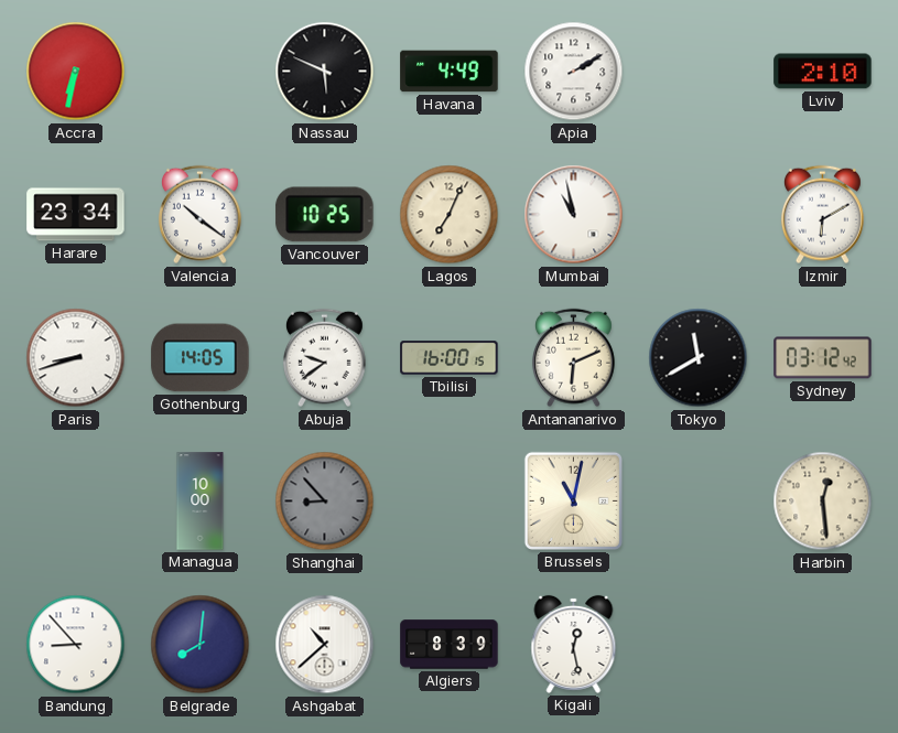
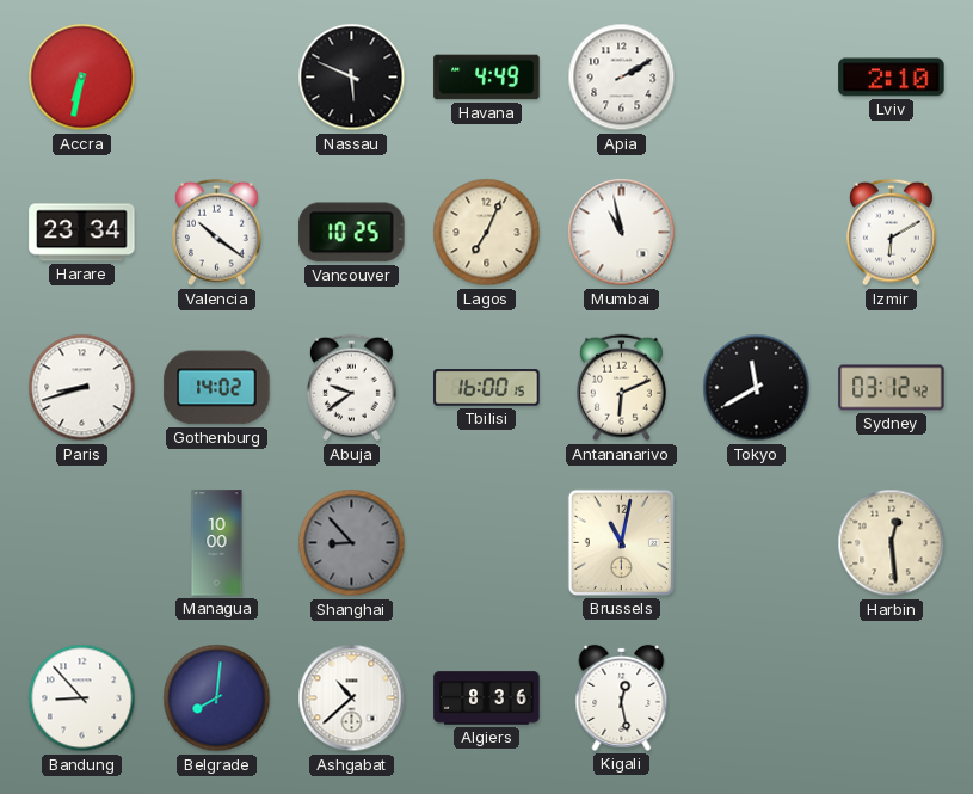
Gothenburg: 14:05 -> 14:02 (217, 388)
Algiers: 8:39 -> 8:36 (487, 698)
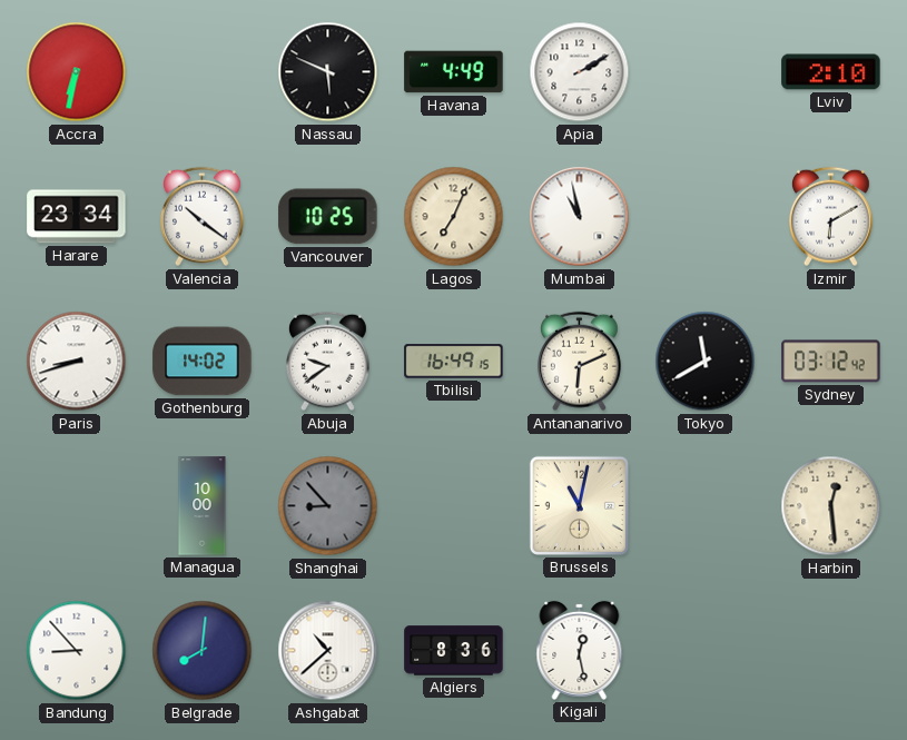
Tbilisi: 16:00 -> 16:49 (454, 362)
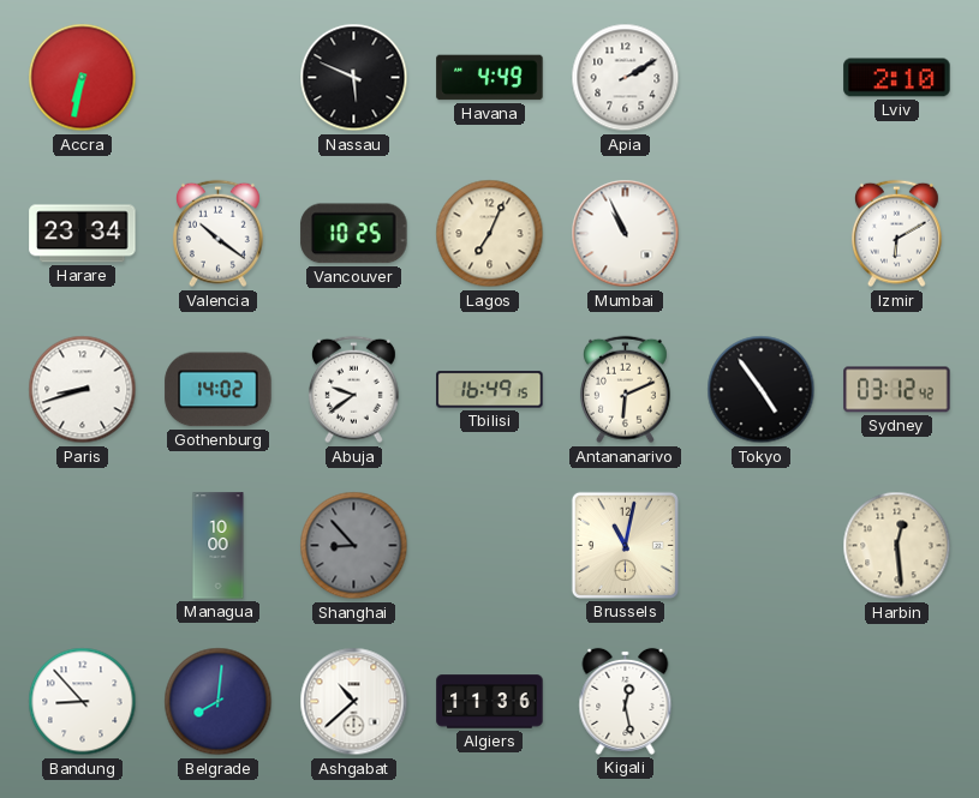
Mumbai: 10:58 -> 10:56 (626, 234)
Tokyo: 11:40 -> 4:54 (762, 390)
Algiers: 8:36 -> 11:36 (490, 702)
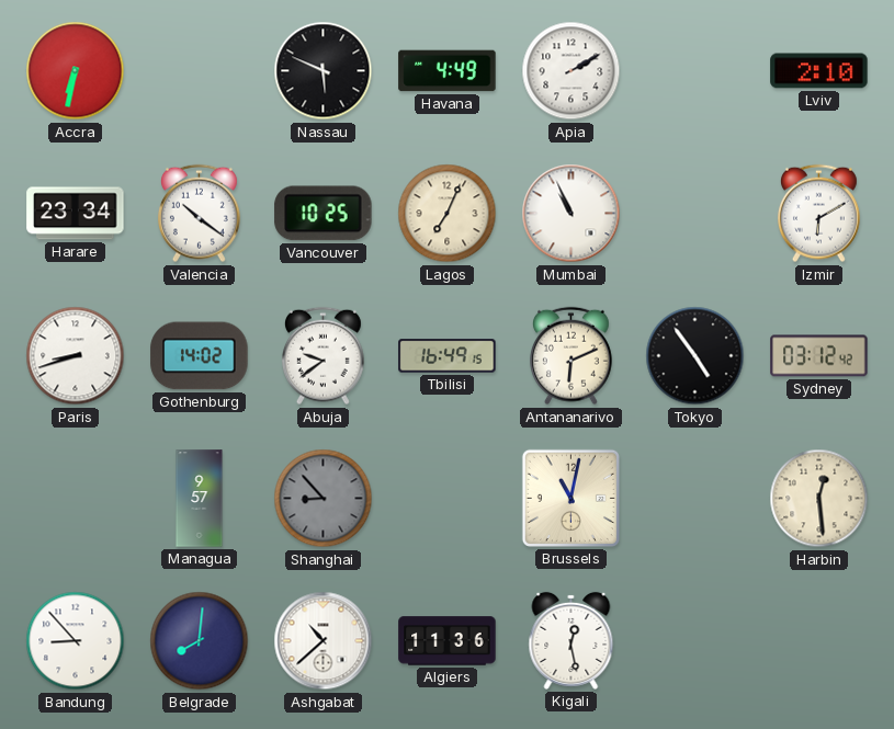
Managua: 10:00 -> 9:57 (200, 499)
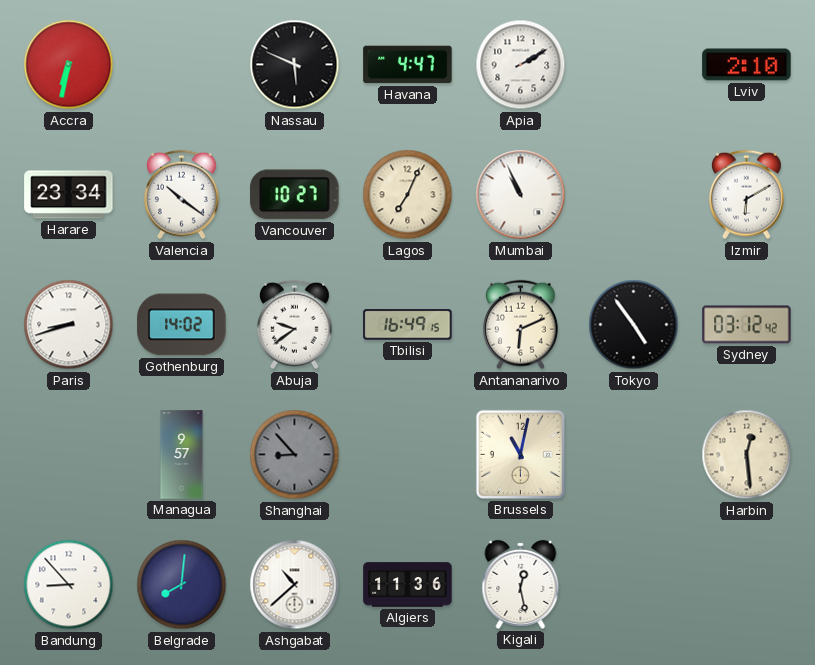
Havana: 4:49 -> 4:47 (408, 65)
Vancouver: 10:25 -> 10:27 (295, 195)
